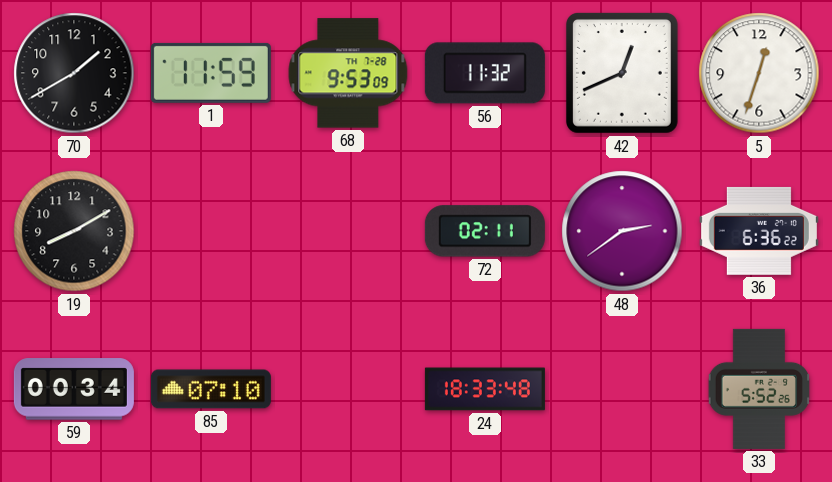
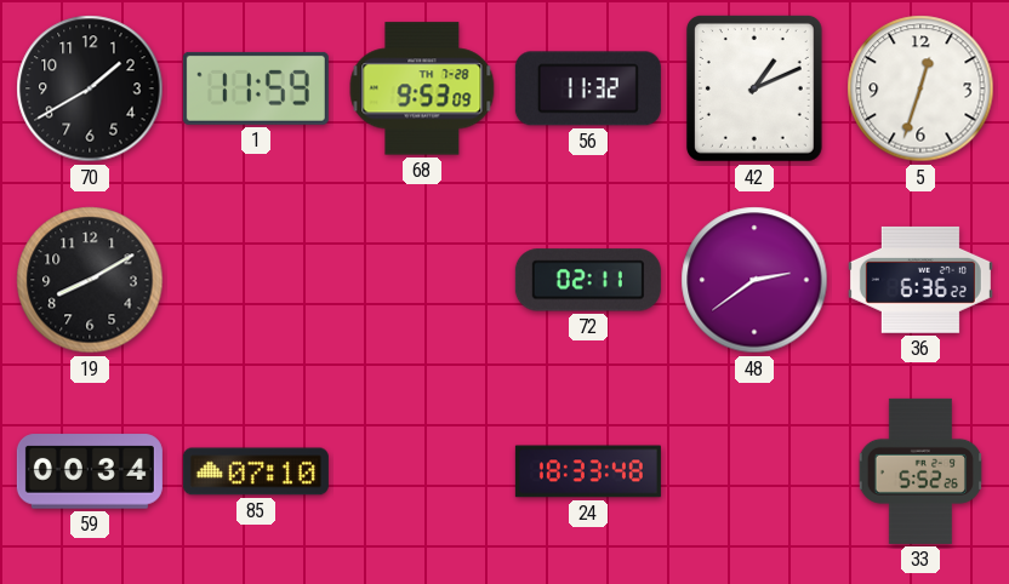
42: 12:41 -> 1:11 (754, 88)
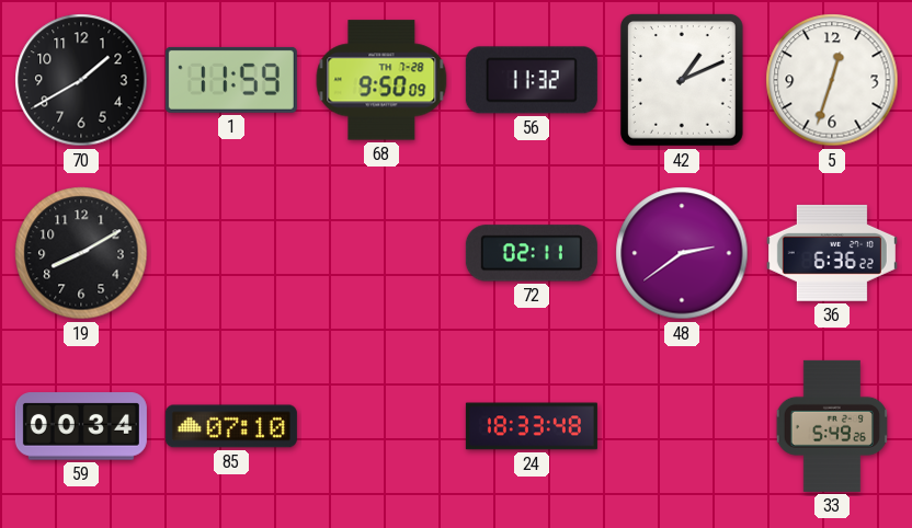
68: 9:53 -> 9:50 (381, 80)
33: 5:52 -> 5:49 (831, 426)
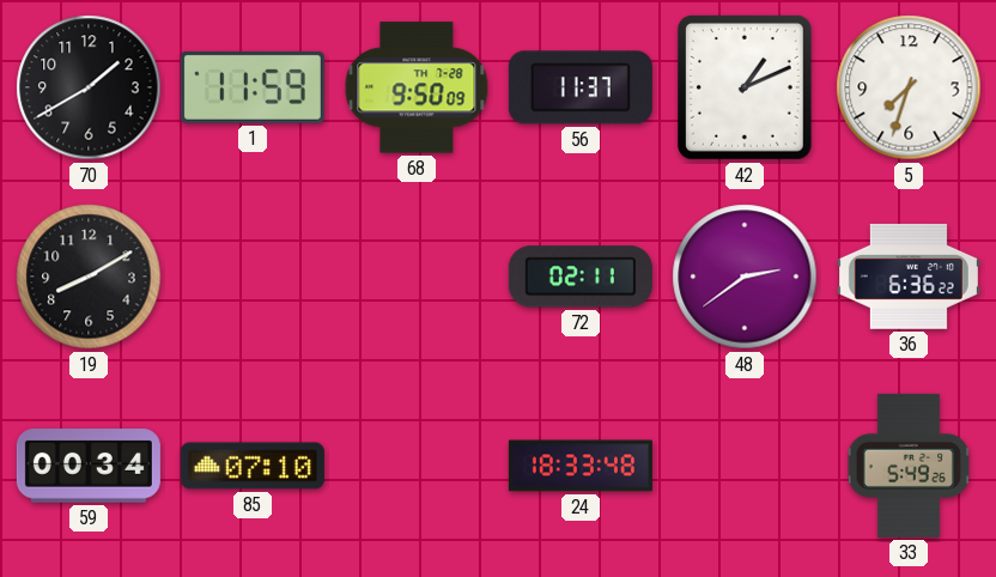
56: 11:32 -> 11:37 (581, 87)
5: 12:33 -> 7:33 (909, 87)
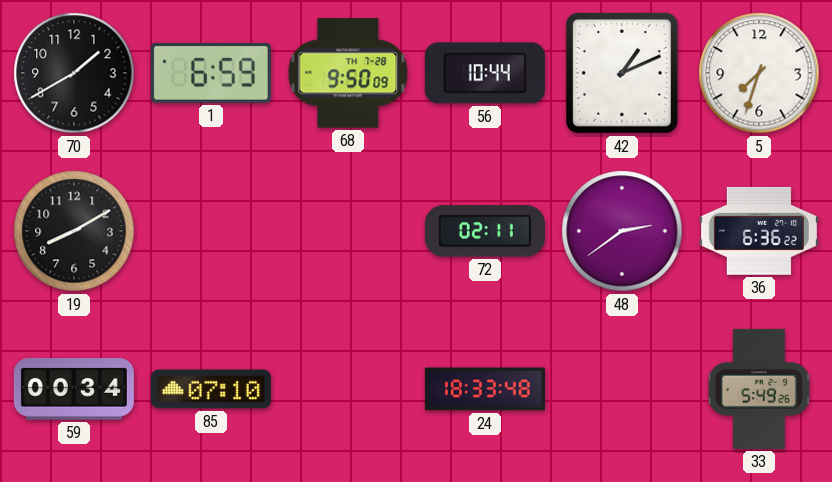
1: 11:59 -> 6:59 (211, 73)
56: 11:37 -> 10:44 (485, 73)
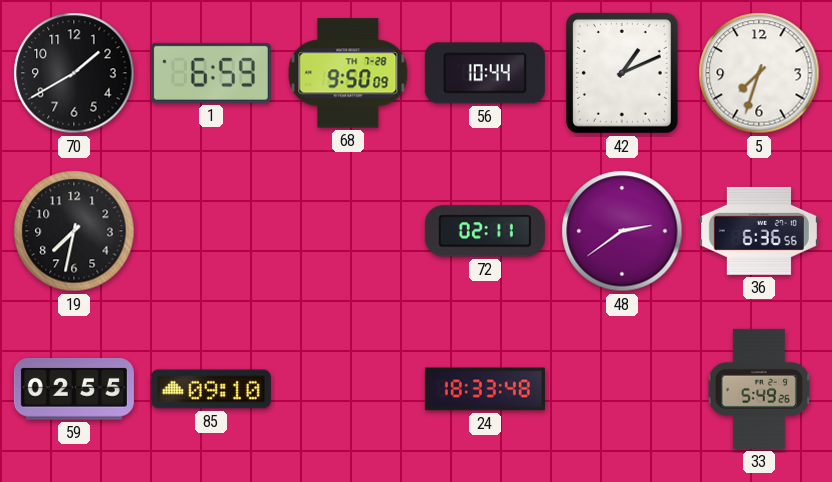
19: 8:10 -> 7:32 (74, 231)
36: 6:36:22 -> 6:36:56 (759, 231)
59: 00:34 -> 02:55 (74, 389)
85: 07:10 -> 09:10 (211, 389)
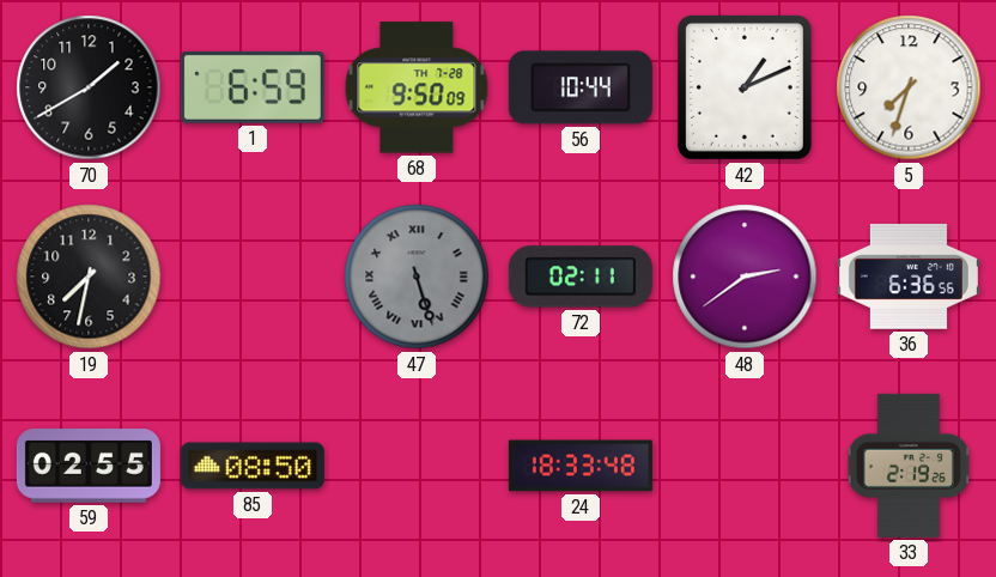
47: none -> 5:27 (417, 277)
85: 09:10 -> 08:50 (253, 466)
33: 5:49 -> 2:19 (907, 466)
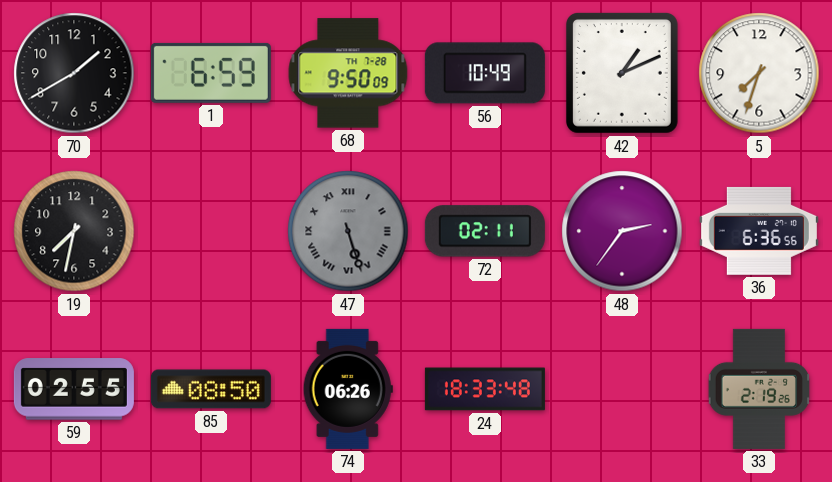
56: 10:44 -> 10:49 (485, 73)
48: 2:39 -> 2:36 (622, 231)
74: none -> 06:26 (348, 389)
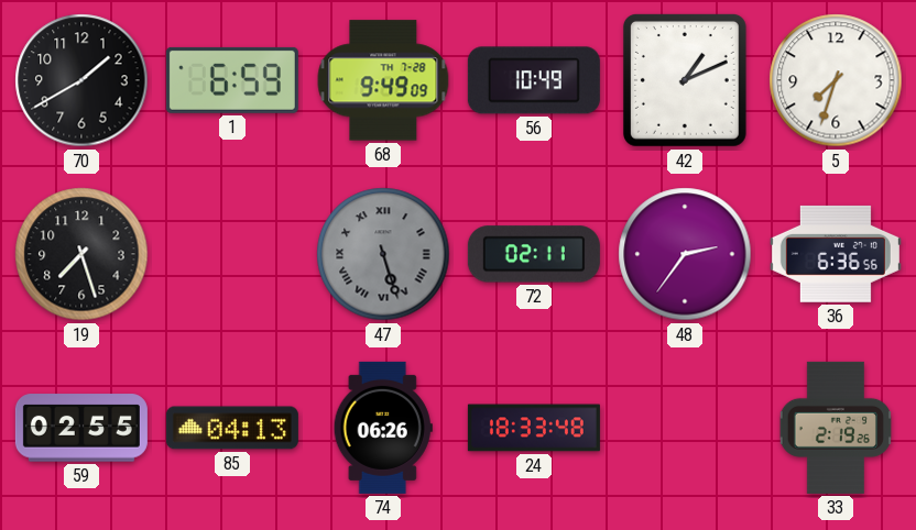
68: 9:50 -> 9:49 (383, 80)
19: 7:32 -> 7:27 (81, 254)
85: 08:50 -> 04:13 (232, 428)
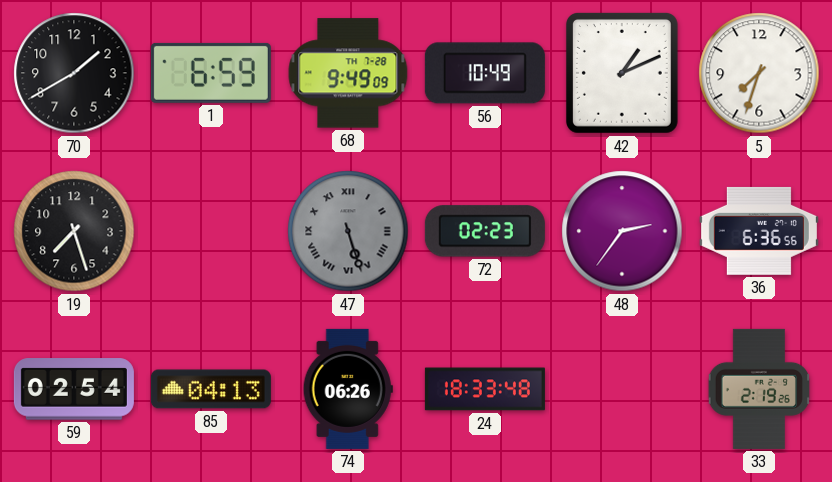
72: 02:11 -> 02:23 (485, 231)
59: 02:55 -> 02:54 (74, 389)
